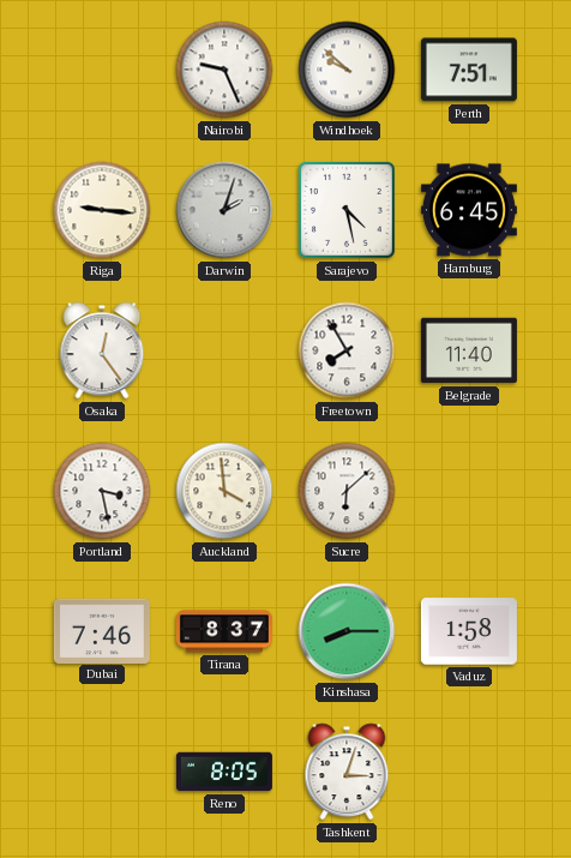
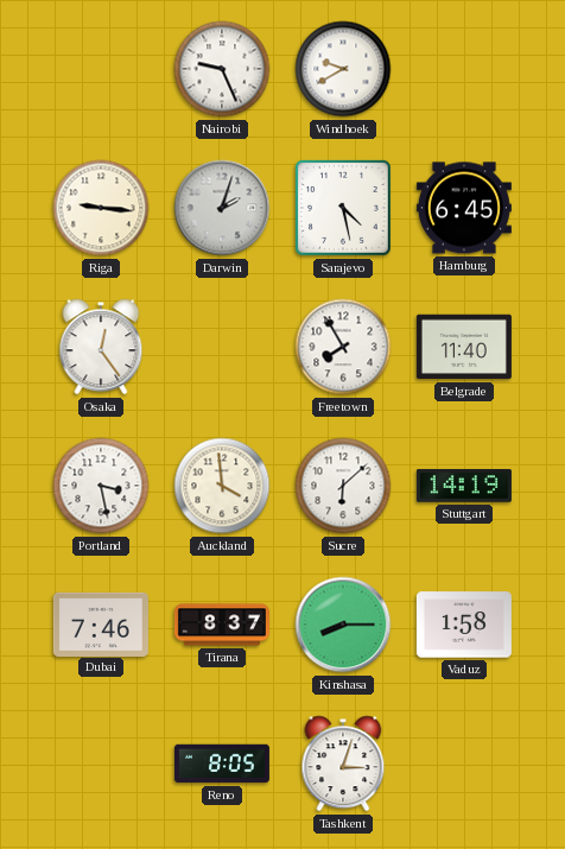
Windhoek: 9:52 -> 9:40 (343, 69)
Perth: 7:51 -> none (469, 70)
Stuttgart: none -> 14:19 (464, 486)
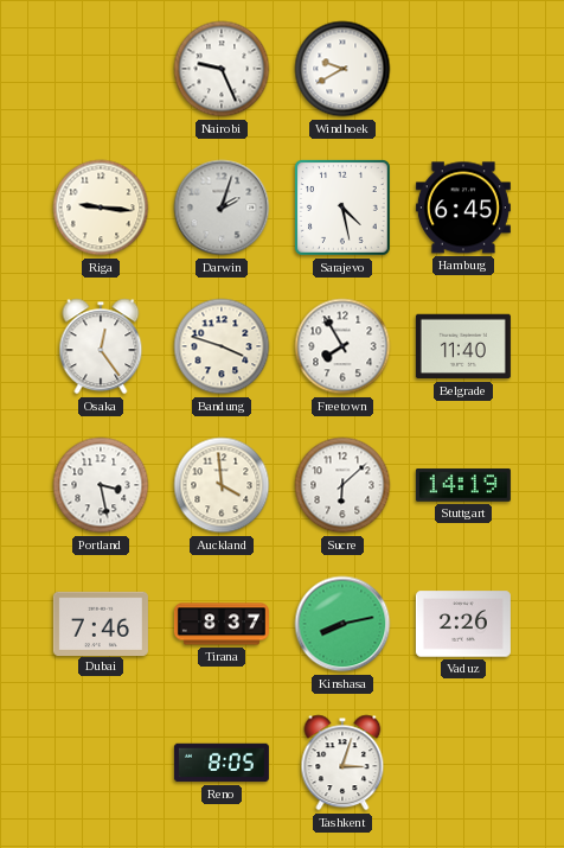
Bandung: none -> 3:48 (222, 346)
Kinshasa: 8:15 -> 8:13 (342, 624)
Vaduz: 1:58 -> 2:26 (463, 624)
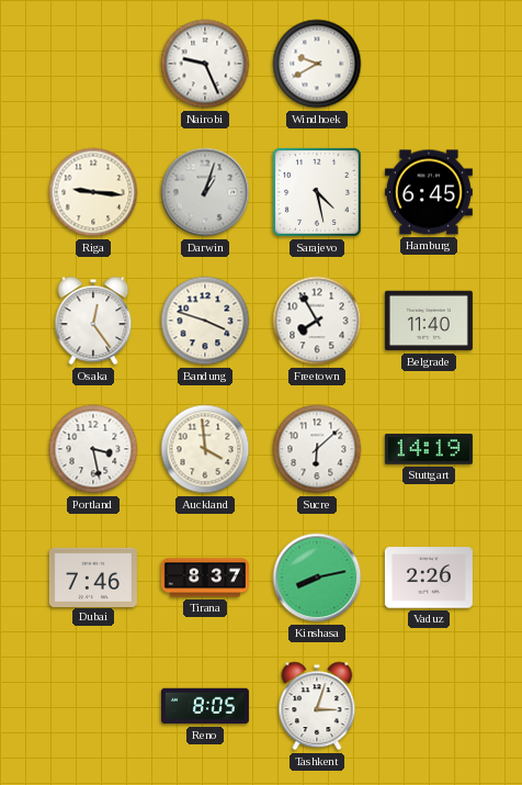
Darwin: 2:03 -> 1:03 (205, 192)
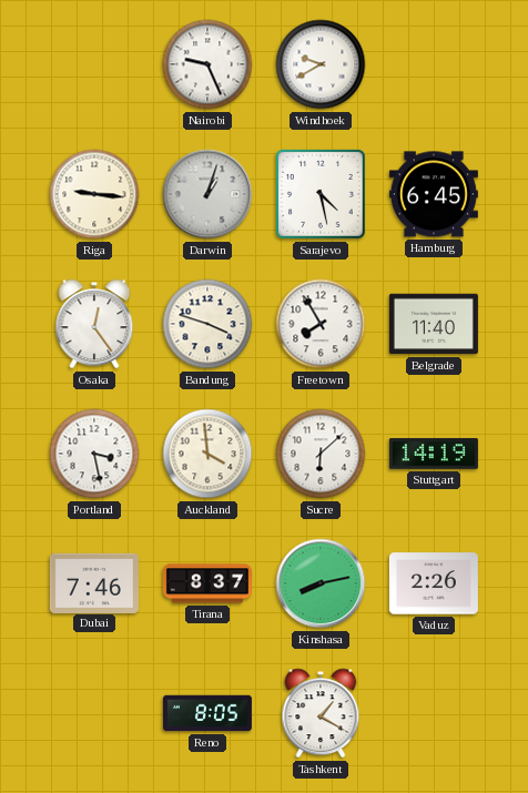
Tashkent: 3:03 -> 1:20 (321, 713)
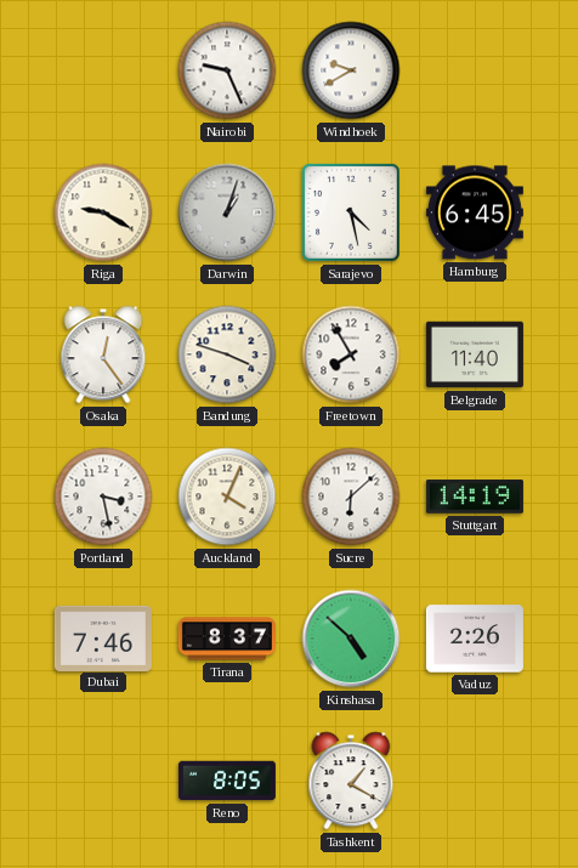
Riga: 9:16 -> 9:20 (103, 212)
Auckland: 3:59 -> 4:04 (227, 497)
Kinshasa: 8:13 -> 4:52 (351, 639)
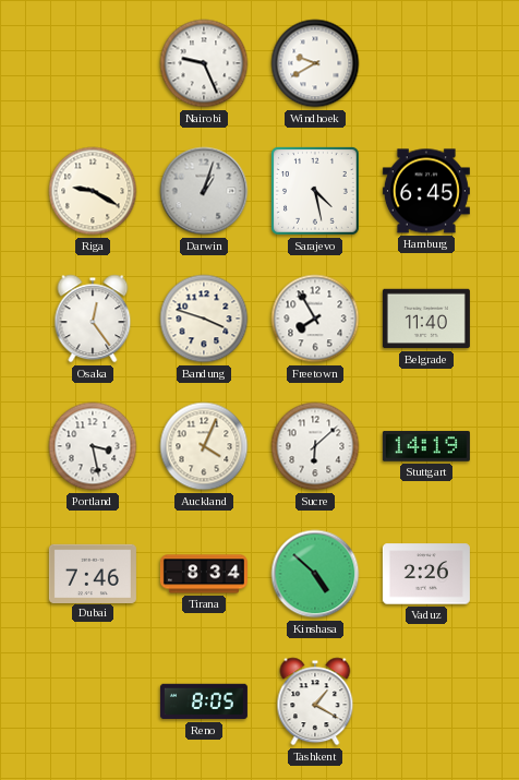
Tirana: 8:37 -> 8:34 (204, 574)
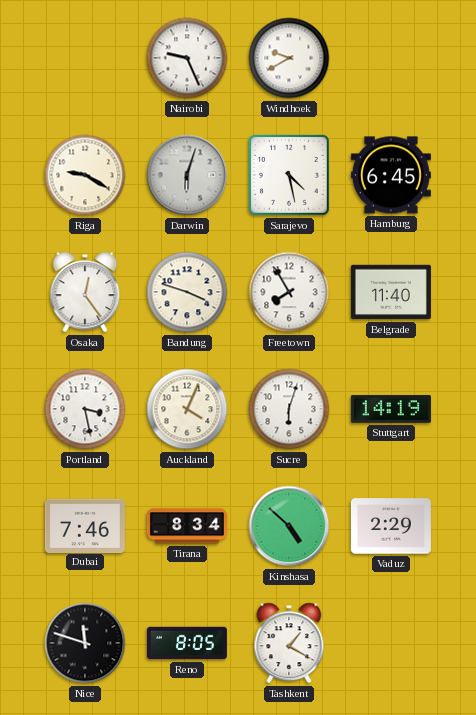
Darwin: 1:03 -> 6:03 (187, 175)
Sucre: 6:08 -> 6:03 (289, 409)
Vaduz: 2:26 -> 2:29 (391, 526)
Nice: none -> 11:48 (85, 643)
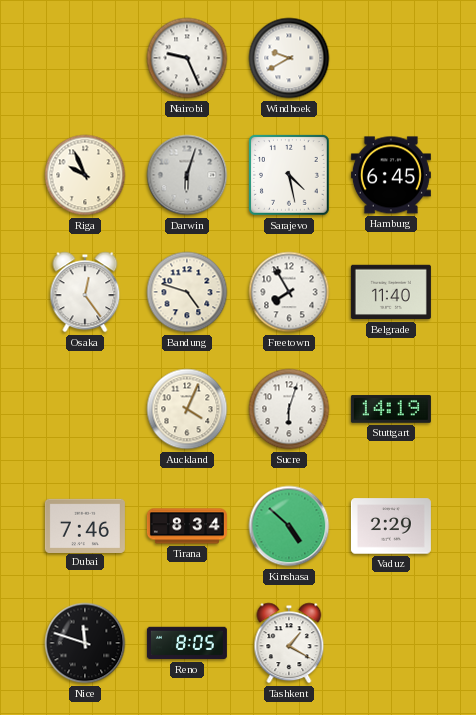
Riga: 9:20 -> 9:56 (85, 175)
Bandung: 3:48 -> 4:48 (187, 292)
Portland: 3:28 -> none (85, 409)
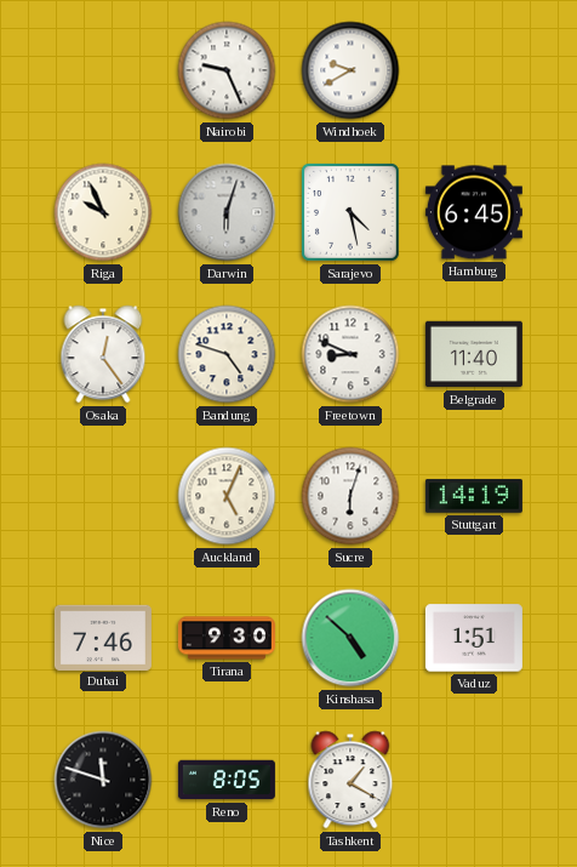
Freetown: 7:55 -> 8:49 (350, 354)
Auckland: 4:04 -> 5:04 (227, 496)
Tirana: 8:34 -> 9:30 (227, 638)
Vaduz: 2:29 -> 1:51 (474, 638)
